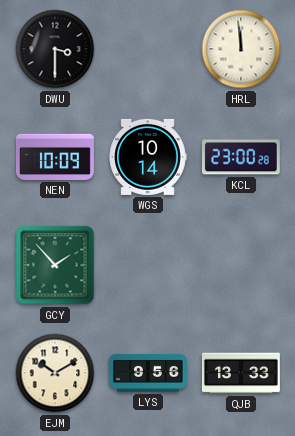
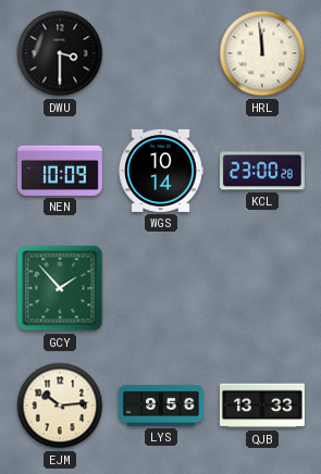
EJM: 10:10 -> 10:14 (60, 406)
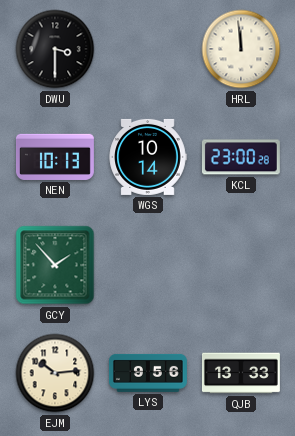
NEN: 10:09 -> 10:13 (55, 157)
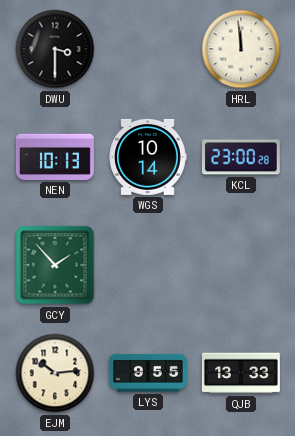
LYS: 9:56 -> 9:55 (148, 373)
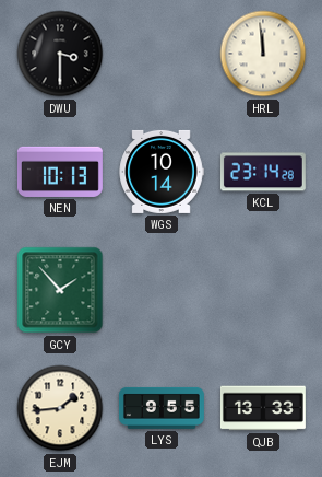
KCL: 23:00 -> 23:14 (263, 172)
EJM: 10:14 -> 1:44 (60, 408)
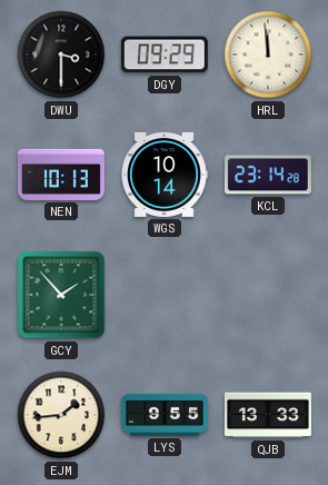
DGY: none -> 09:29 (165, 55)
